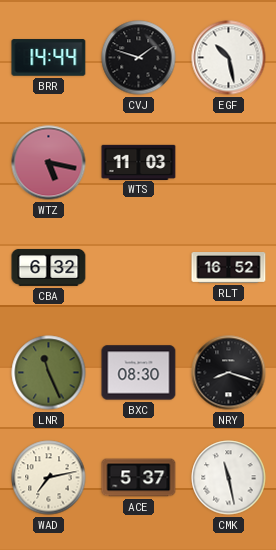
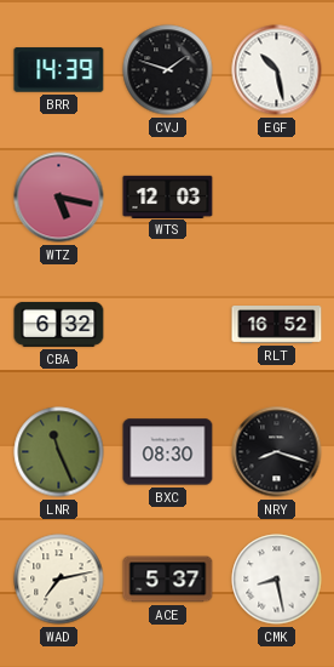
BRR: 14:44 -> 14:39 (59, 70)
WTS: 11:03 -> 12:03 (168, 196)
CMK: 11:28 -> 8:28 (277, 580)
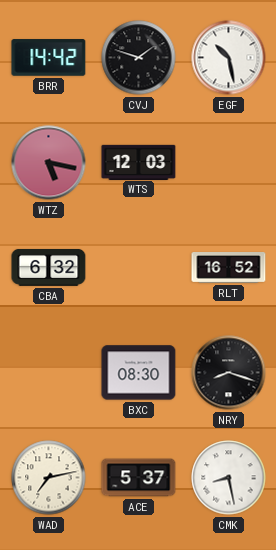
BRR: 14:39 -> 14:42 (49, 58)
LNR: 11:26 -> none (59, 452)
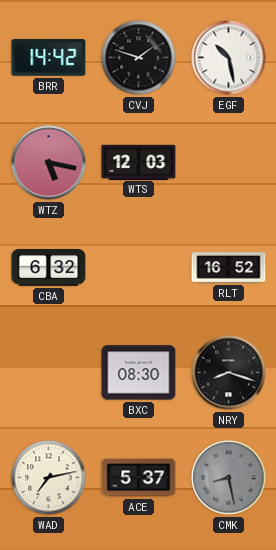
CMK dial: white -> grey (229, 478)
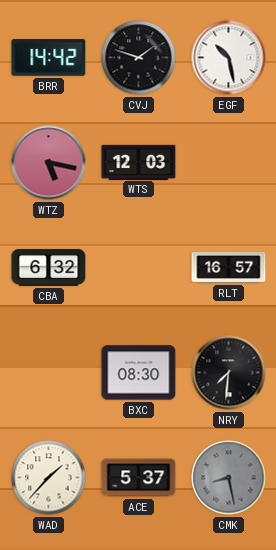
RLT: 16:52 -> 16:57 (229, 268)
NRY: 8:18 -> 7:31 (229, 373)
WAD: 7:13 -> 1:37 (49, 478)
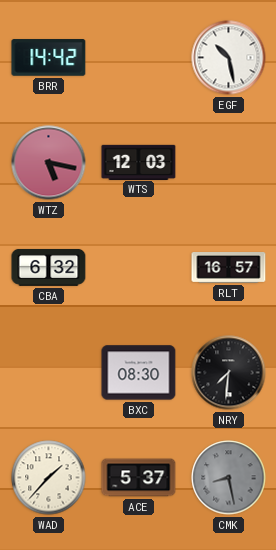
CVJ: 1:48 -> none (139, 58)
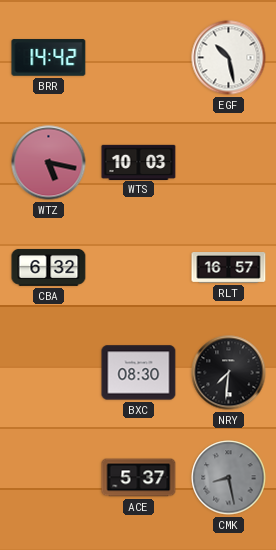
WTS: 12:03 -> 10:03 (139, 162)
WAD: 1:37 -> none (49, 478)
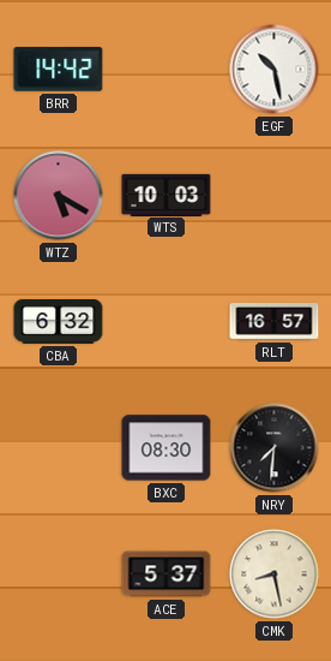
WTZ: 5:17 -> 5:20 (59, 196)
CMK dial: grey -> cream (275, 574)
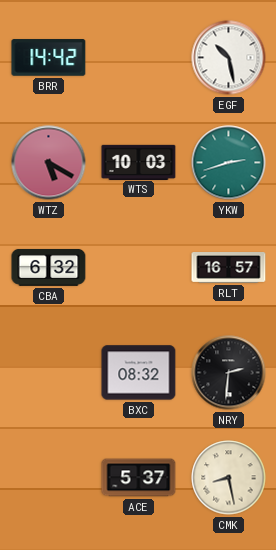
YKW: none -> 2:42 (229, 163)
BXC: 08:30 -> 08:32 (139, 373)
NRY: 7:31 -> 2:31 (229, 373)
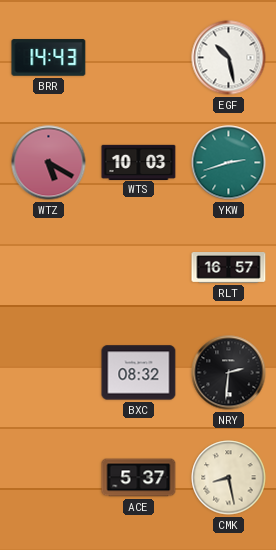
BRR: 14:42 -> 14:43 (49, 58)
CBA: 6:32 -> none (49, 267)
